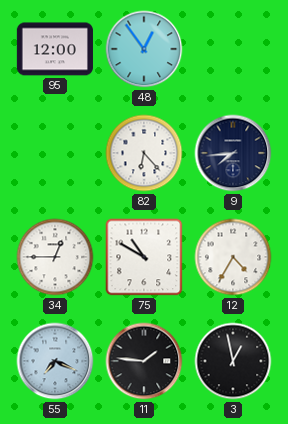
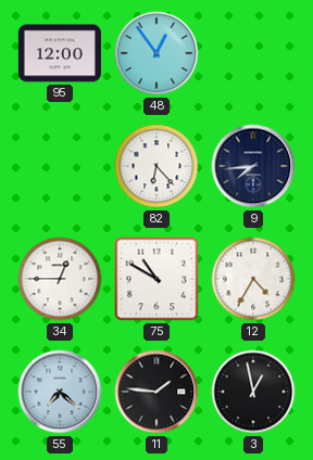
55: 7:19 -> 7:22 (60, 392)
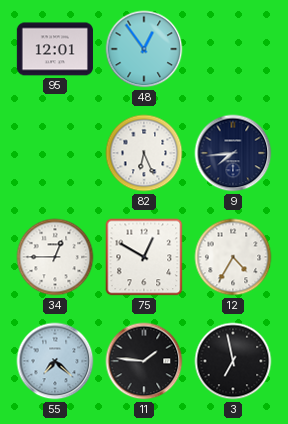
95: 12:00 -> 12:01 (55, 49)
82: 6:23 -> 6:26 (144, 153)
75: 10:50 -> 12:50 (144, 257)
3: 12:58 -> 6:58 (233, 361)
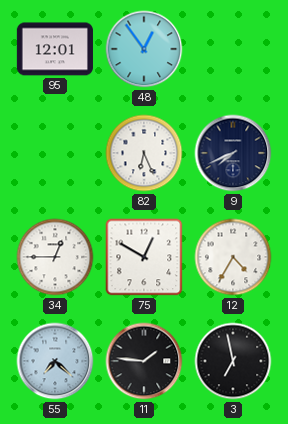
9: 7:44 -> 7:41 (233, 153)
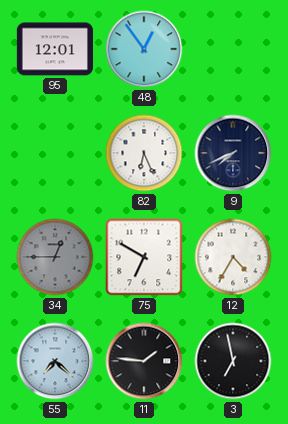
34 dial: white -> grey (55, 257)
75: 12:50 -> 6:50 (144, 257)
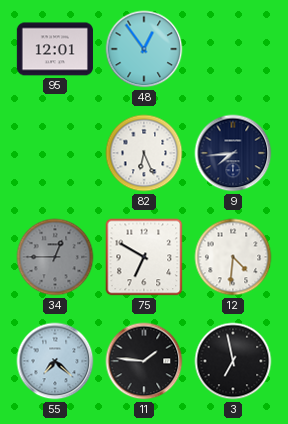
9: 7:41 -> 7:44 (233, 153)
12: 4:35 -> 4:31 (233, 257)
